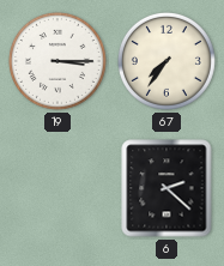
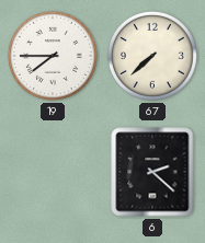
19: 3:15 -> 7:45 (53, 56)
67: 7:36 -> 7:38 (152, 56)
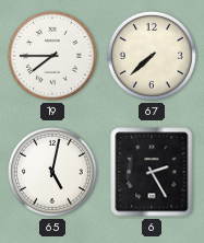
65: none -> 5:02 (52, 172)
6: 2:22 -> 2:25 (152, 172)
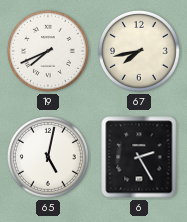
19: 7:45 -> 7:41 (48, 51)
67: 7:38 -> 7:43 (139, 51)
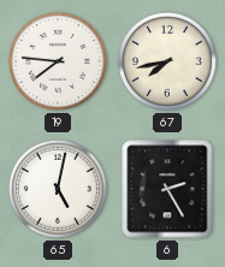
19: 7:41 -> 7:46 (58, 61)
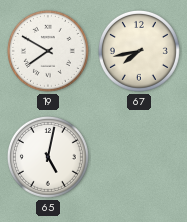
19: 7:46 -> 7:50 (48, 51)
6: 2:25 -> none (167, 189)
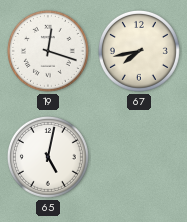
19: 7:50 -> 12:18 (48, 51)
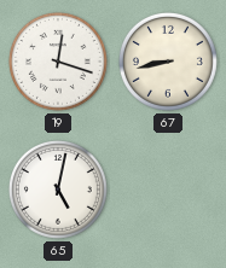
67: 7:43 -> 8:43 (168, 62)
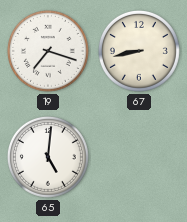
19: 12:18 -> 7:18 (48, 51)
65: 5:02 -> 5:01 (48, 157)
